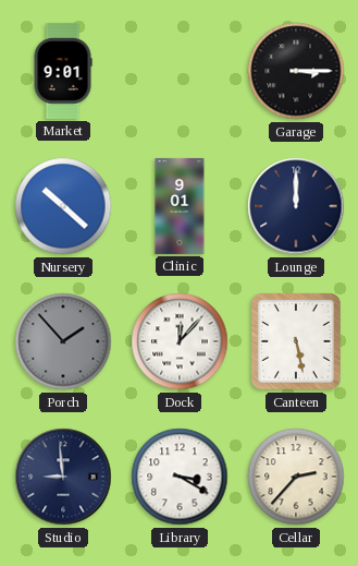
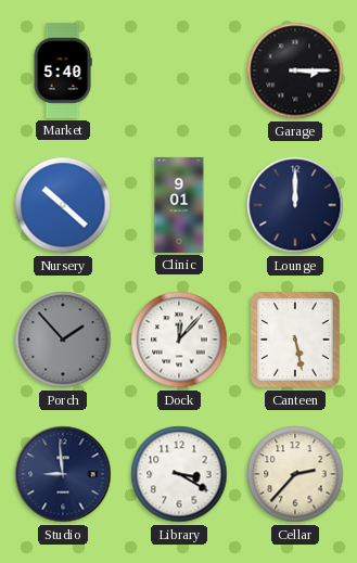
Market: 9:01 -> 5:40 (63, 71)
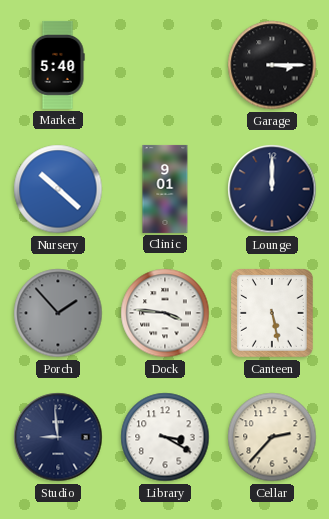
Dock: 12:07 -> 3:46 (165, 313)
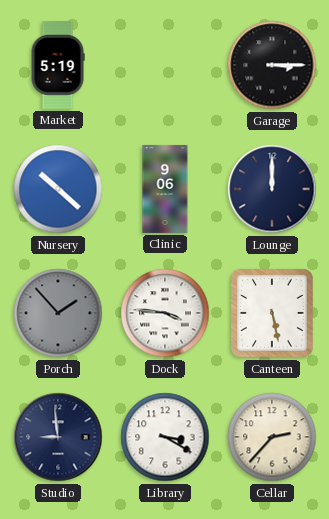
Market: 5:40 -> 5:19 (58, 65)
Clinic: 9:01 -> 9:06 (165, 189)
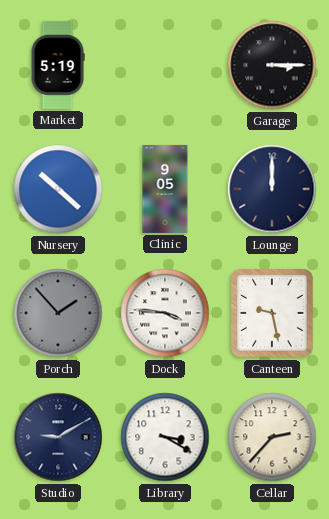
Clinic: 9:06 -> 9:05 (165, 189)
Canteen: 5:28 -> 9:28 (273, 314)
Studio: 8:59 -> 9:10 (58, 437)
